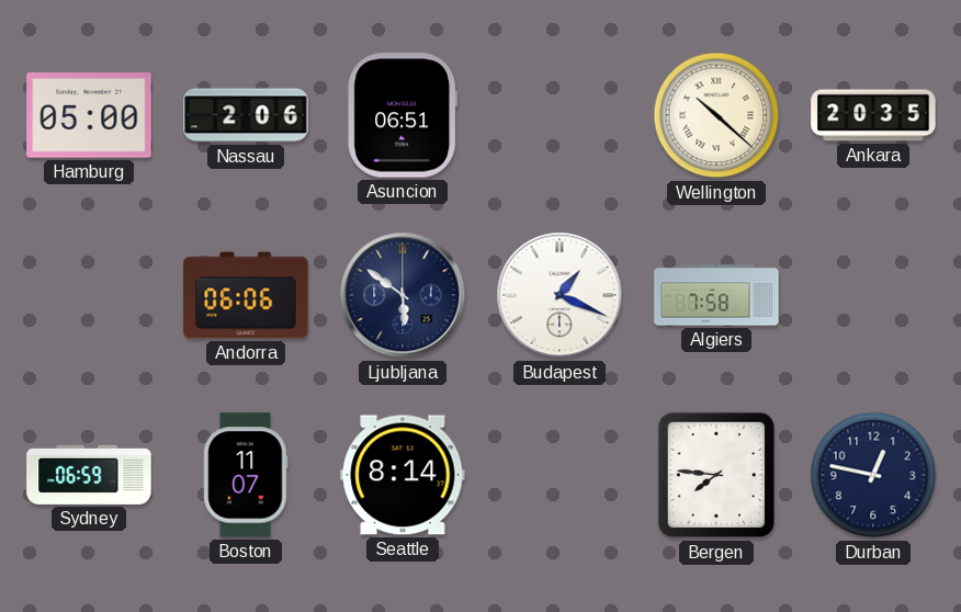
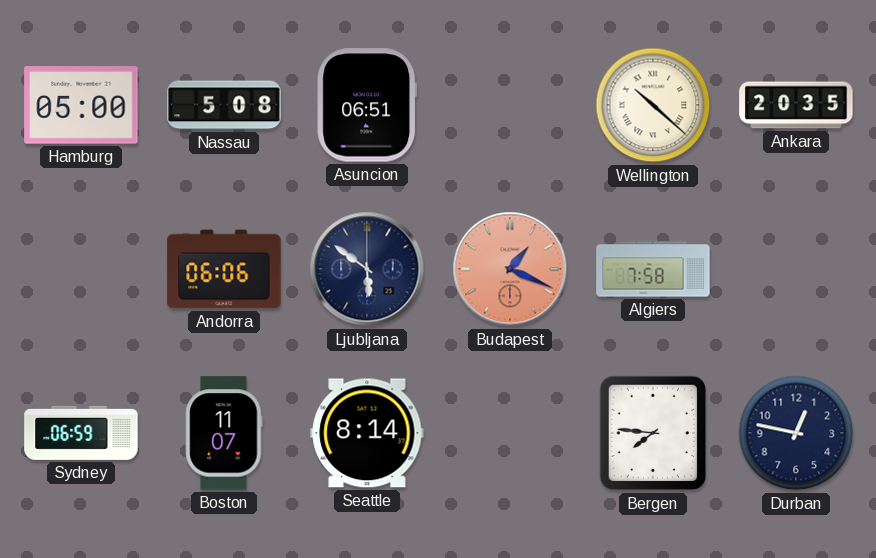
Nassau: 2:06 -> 5:08 (224, 105)
Budapest dial: white -> salmon (510, 269)
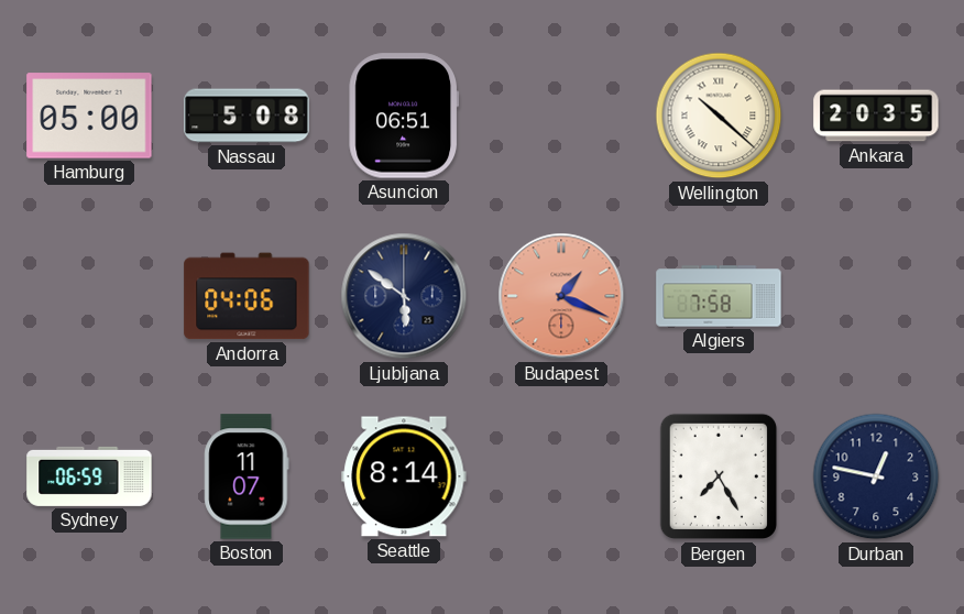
Andorra: 06:06 -> 04:06 (247, 296)
Bergen: 7:46 -> 7:25 (717, 476)
